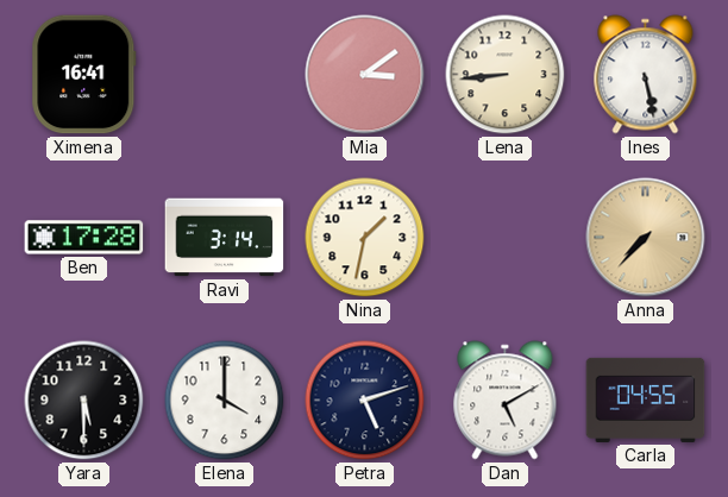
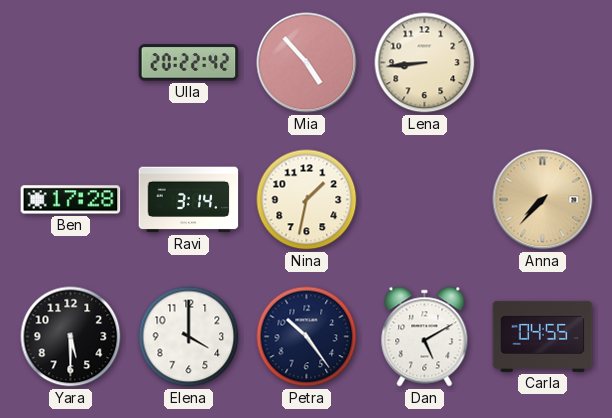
Ximena: 16:41 -> none (84, 75)
Ulla: none -> 20:22 (189, 63)
Mia: 3:09 -> 4:53 (307, 63)
Ines: 5:28 -> none (646, 75)
Petra: 5:12 -> 10:24 (307, 337)
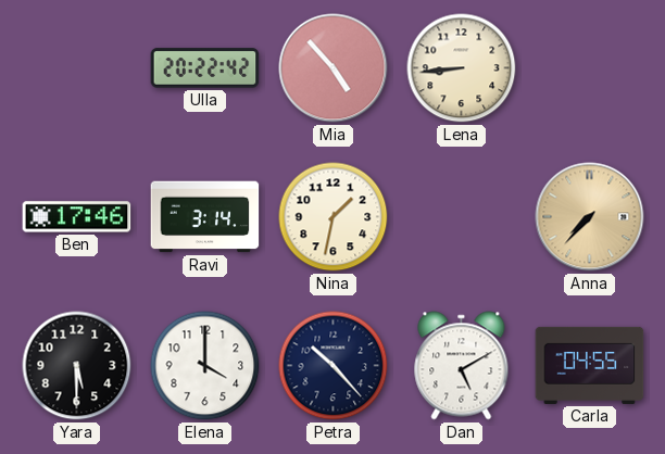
Ben: 17:28 -> 17:46 (77, 217)
Petra: 10:24 -> 10:23 (334, 366)
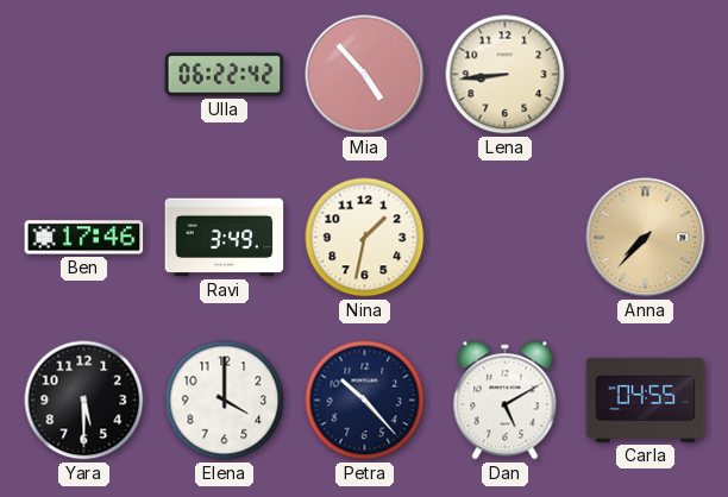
Ulla: 20:22 -> 06:22 (225, 75)
Ravi: 3:14 -> 3:49 (225, 238)
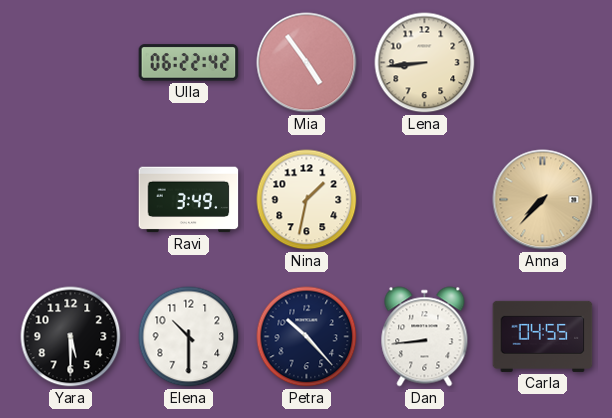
Mia: 4:53 -> 4:54 (307, 63)
Ben: 17:46 -> none (84, 238)
Elena: 4:00 -> 10:30 (189, 337)
Dan: 5:10 -> 8:44 (425, 337)
